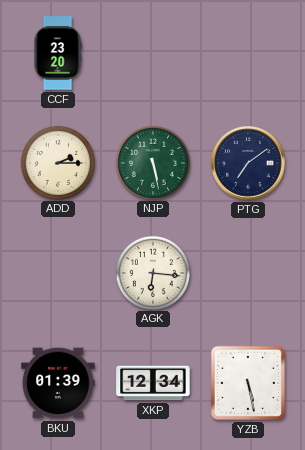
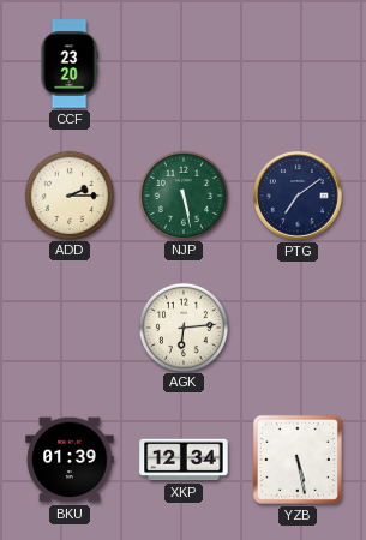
AGK: 6:16 -> 6:14 (182, 326)
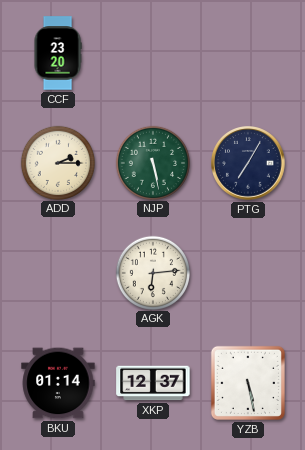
PTG: 7:09 -> 7:05 (249, 164)
BKU: 01:39 -> 01:14 (58, 383)
XKP: 12:34 -> 12:37 (153, 383)
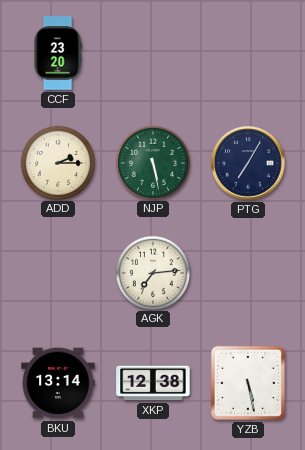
AGK: 6:14 -> 7:14 (152, 272)
BKU: 01:14 -> 13:14 (58, 383)
XKP: 12:37 -> 12:38 (153, 383)
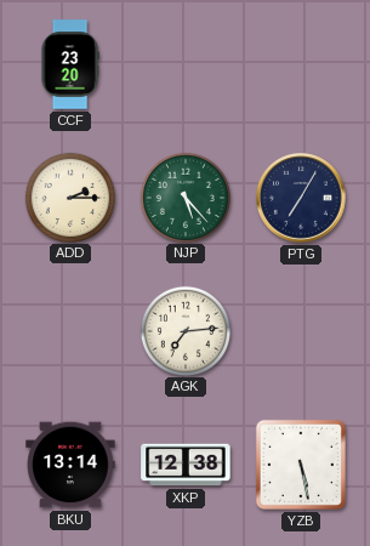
NJP: 5:28 -> 5:23 (184, 197)
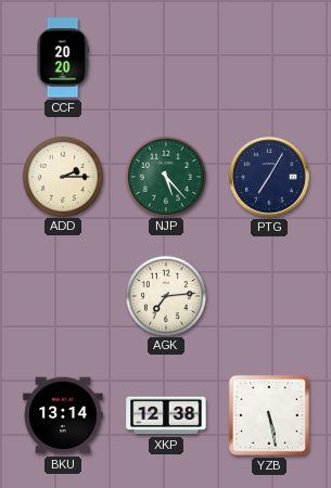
CCF: 23:20 -> 20:20 (63, 57)
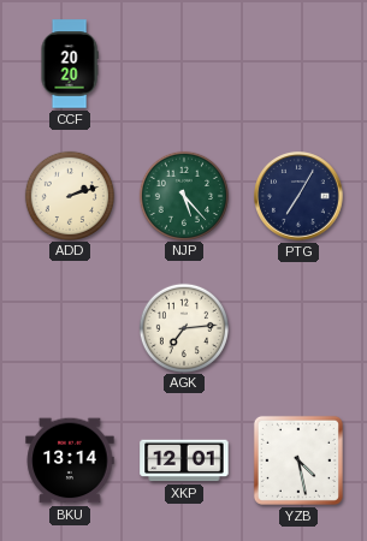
ADD: 2:15 -> 2:12 (69, 195)
XKP: 12:38 -> 12:01 (184, 460)
YZB: 5:28 -> 4:28 (298, 460)
